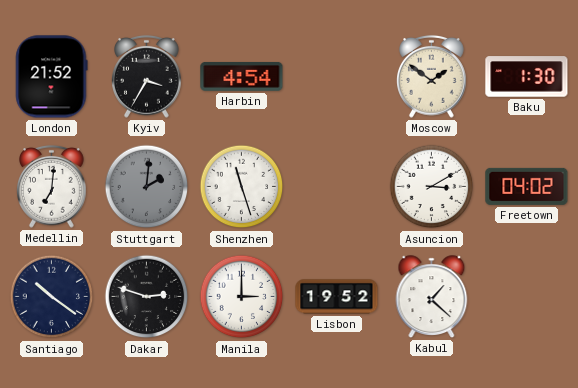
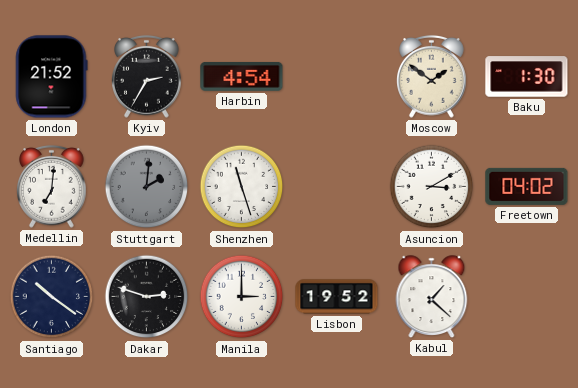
Kyiv: 3:35 -> 2:35 (147, 76)
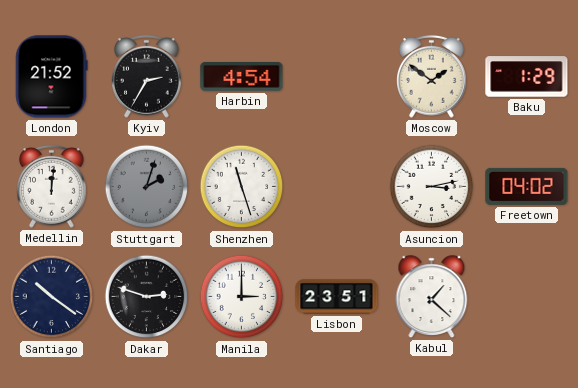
Baku: 1:30 -> 1:29 (527, 77)
Medellin: 7:01 -> 12:01 (52, 186)
Stuttgart: 2:01 -> 2:03 (147, 187)
Asuncion: 3:10 -> 3:13 (432, 187)
Lisbon: 19:52 -> 23:51 (337, 297)
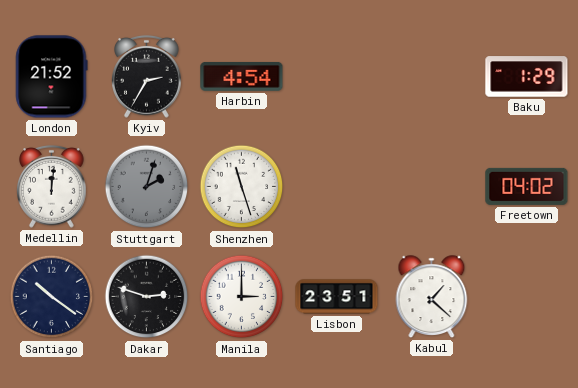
Moscow: 1:51 -> none (432, 76)
Asuncion: 3:13 -> none (432, 187)
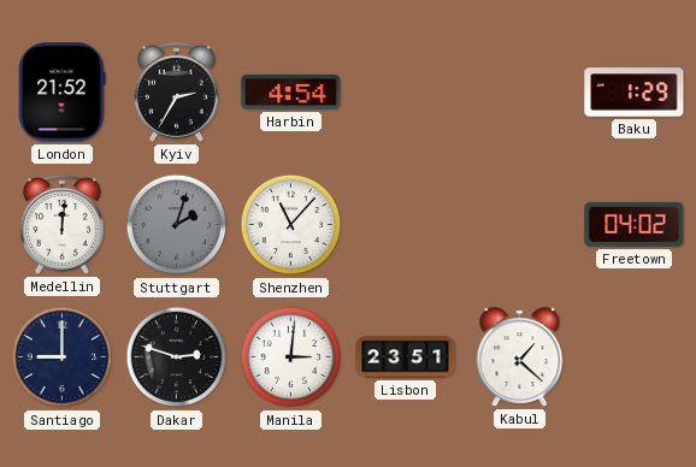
Shenzhen: 11:27 -> 11:07 (291, 225)
Santiago: 10:21 -> 9:00 (63, 357)
Manila: 3:00 -> 3:01 (291, 357)
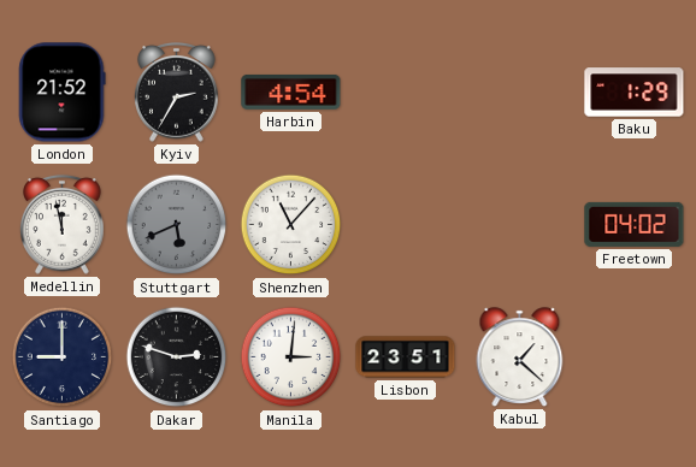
Medellin: 12:01 -> 11:58 (63, 224)
Stuttgart: 2:03 -> 5:41 (177, 225)
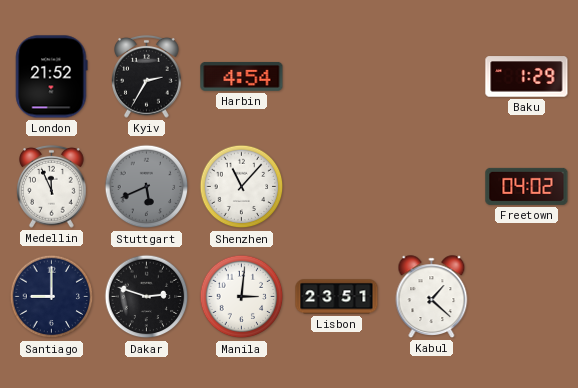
Medellin: 11:58 -> 11:56 (52, 186)
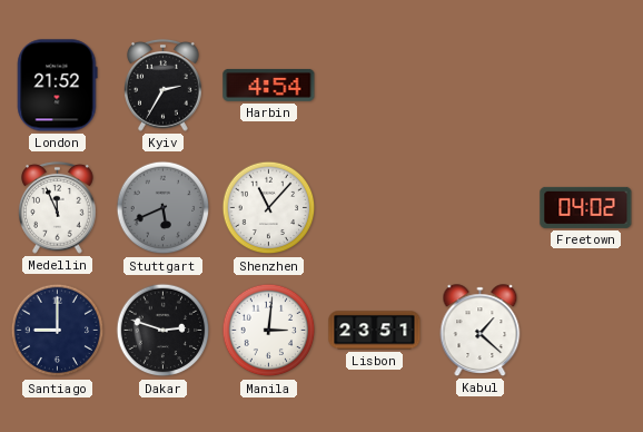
Baku: 1:29 -> none (527, 77)
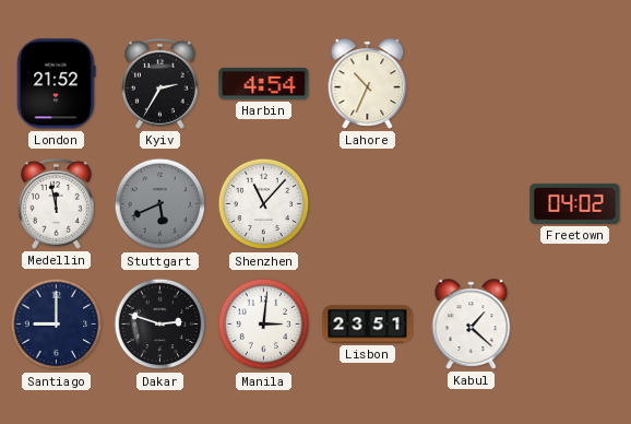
Lahore: none -> 10:34 (368, 84)
Medellin: 11:56 -> 11:58 (57, 203)
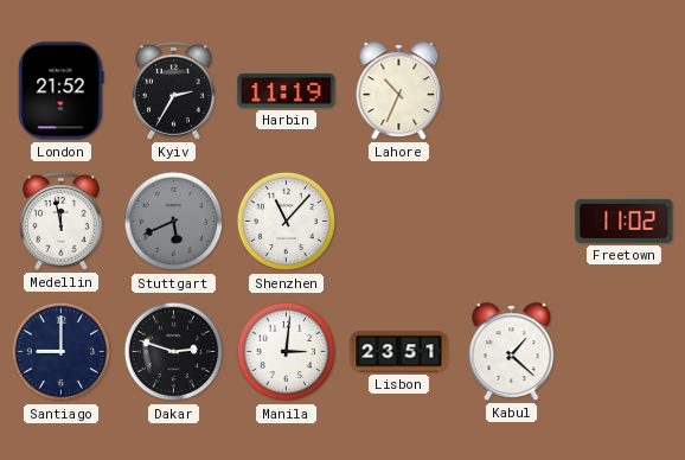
Harbin: 4:54 -> 11:19 (287, 90)
Freetown: 04:02 -> 11:02 (625, 221)
